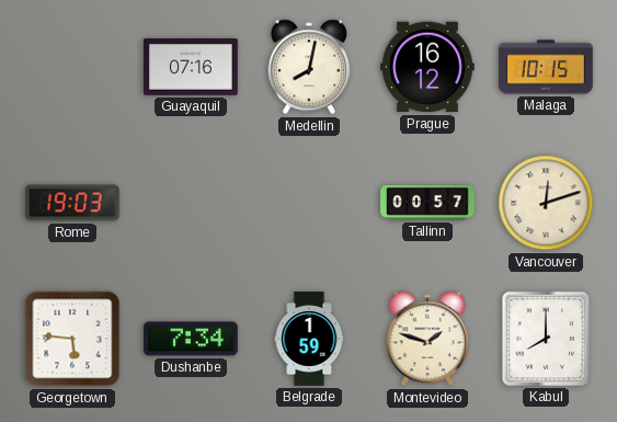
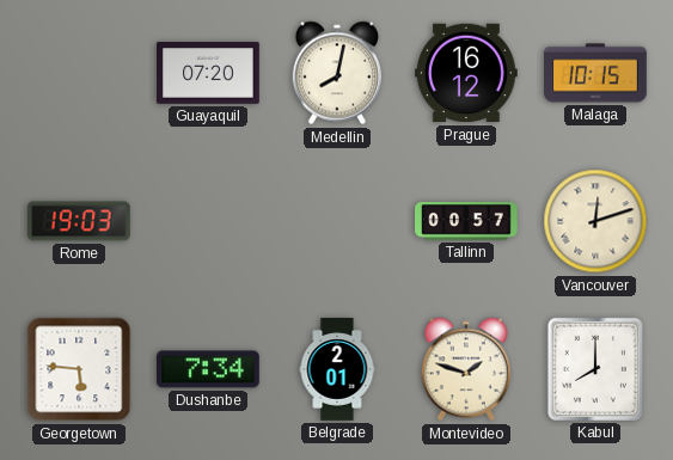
Guayaquil: 07:16 -> 07:20 (208, 73)
Belgrade: 1:59 -> 2:01 (337, 369)
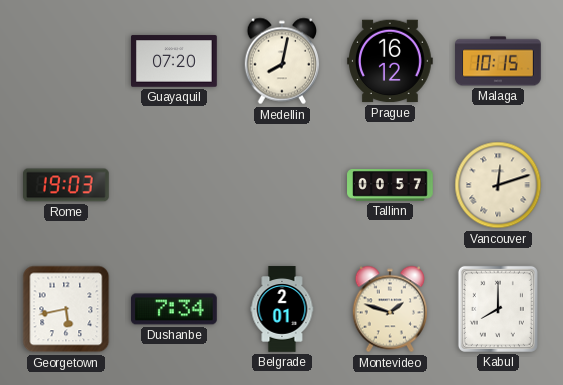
Georgetown: 5:46 -> 5:43 (66, 309)
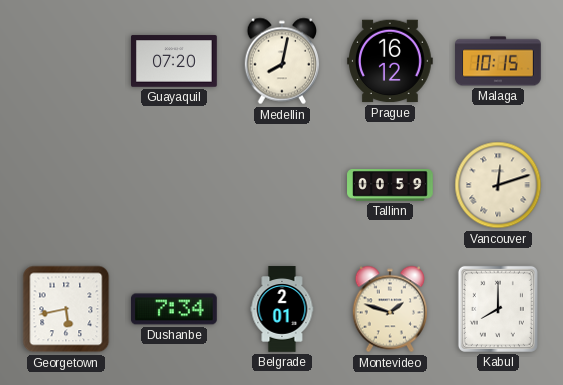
Rome: 19:03 -> none (67, 185)
Tallinn: 00:57 -> 00:59 (390, 185)
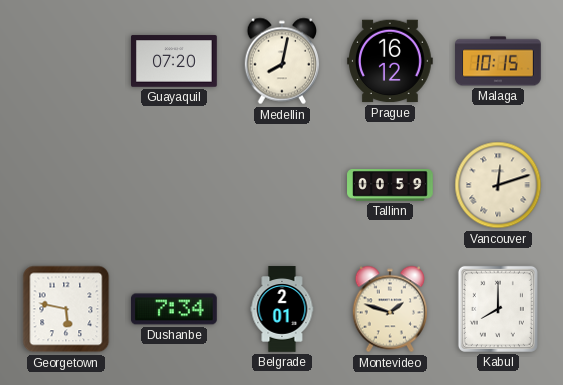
Georgetown: 5:43 -> 5:47 (66, 309)
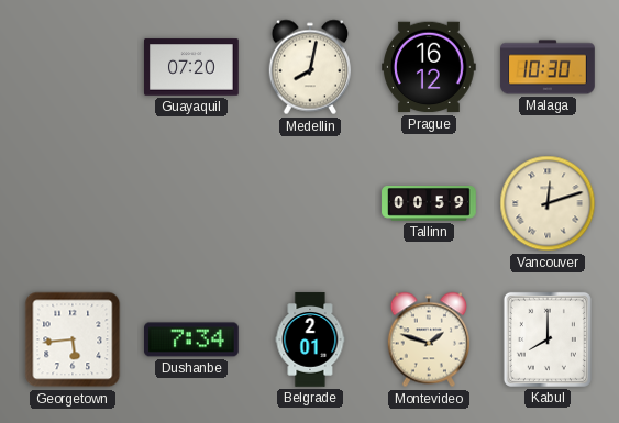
Malaga: 10:15 -> 10:30 (548, 67)
Georgetown: 5:47 -> 5:44 (73, 339)
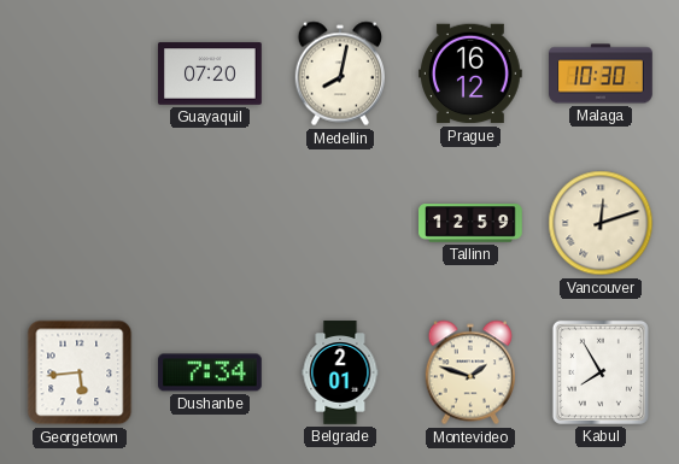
Tallinn: 00:59 -> 12:59 (470, 223)
Kabul: 8:00 -> 7:55 (601, 372)
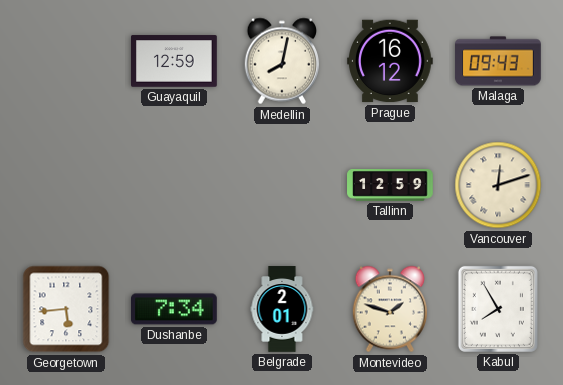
Guayaquil: 07:20 -> 12:59 (174, 61)
Malaga: 10:30 -> 09:43 (498, 61)
